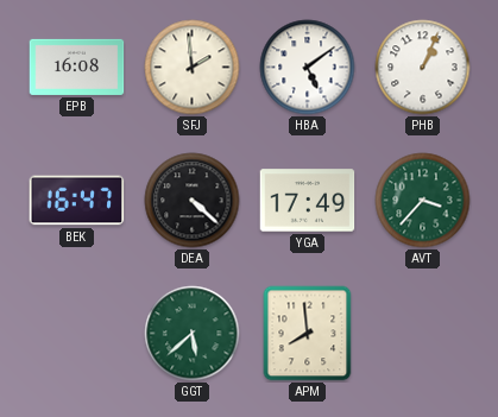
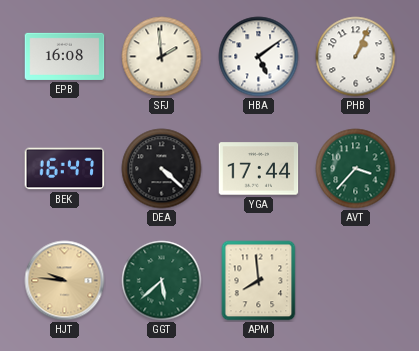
YGA: 17:49 -> 17:44 (259, 169)
HJT: none -> 9:46 (65, 281)
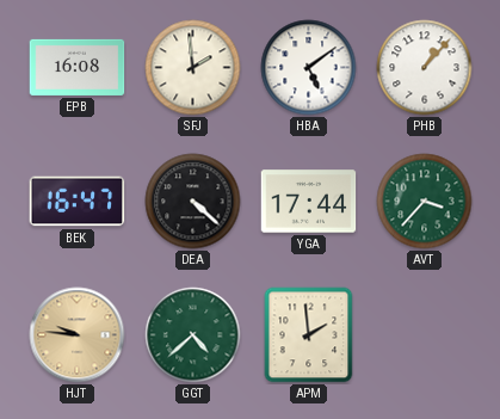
PHB: 1:04 -> 1:07 (425, 68)
GGT: 5:38 -> 4:38 (193, 335)
APM: 7:59 -> 1:59 (309, 335)
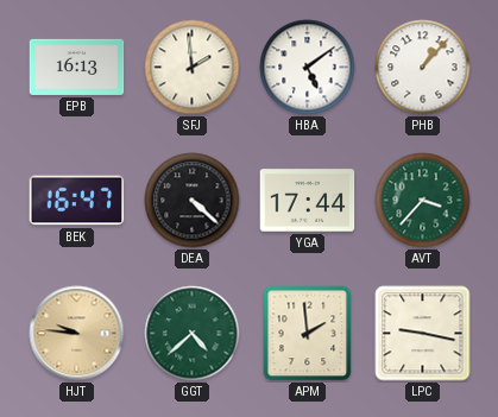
EPB: 16:08 -> 16:13 (77, 67)
LPC: none -> 9:17 (423, 334)
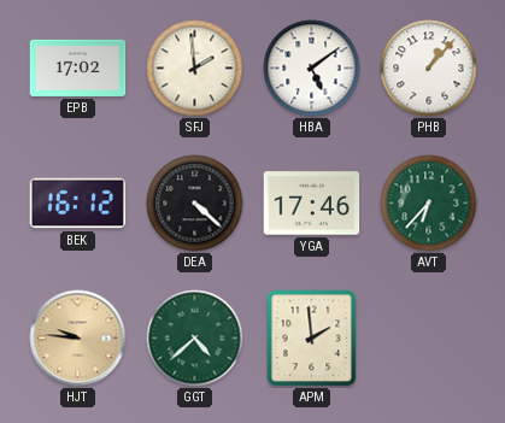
EPB: 16:13 -> 17:02 (78, 67)
BEK: 16:47 -> 16:12 (78, 204)
YGA: 17:44 -> 17:46 (312, 204)
AVT: 3:37 -> 6:37 (429, 204)
LPC: 9:17 -> none (423, 334)
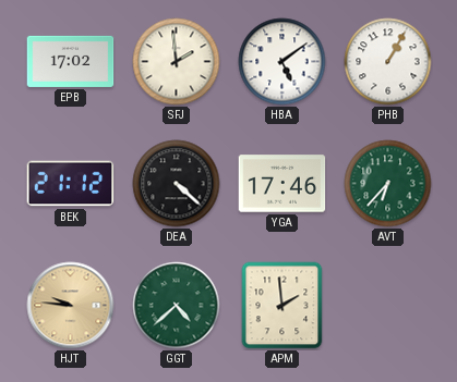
PHB: 1:07 -> 1:05 (388, 62)
BEK: 16:12 -> 21:12 (71, 184)
